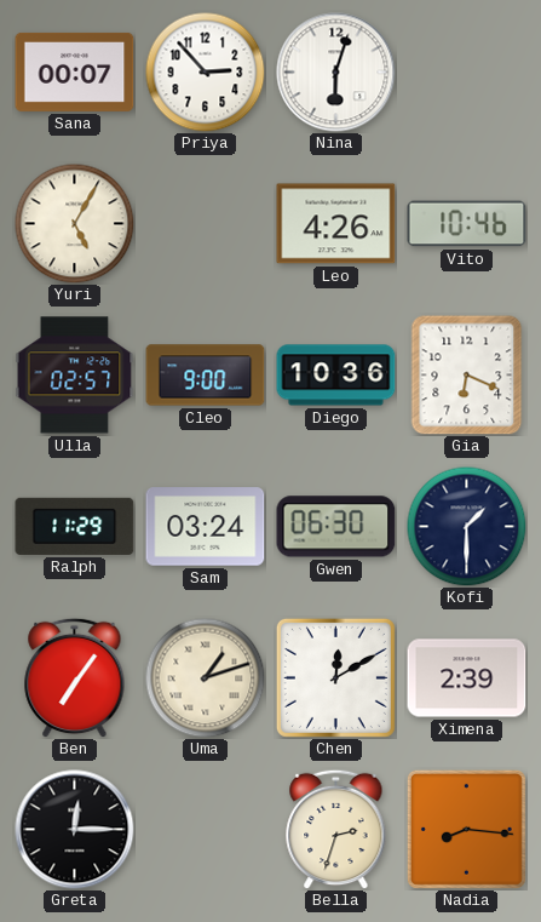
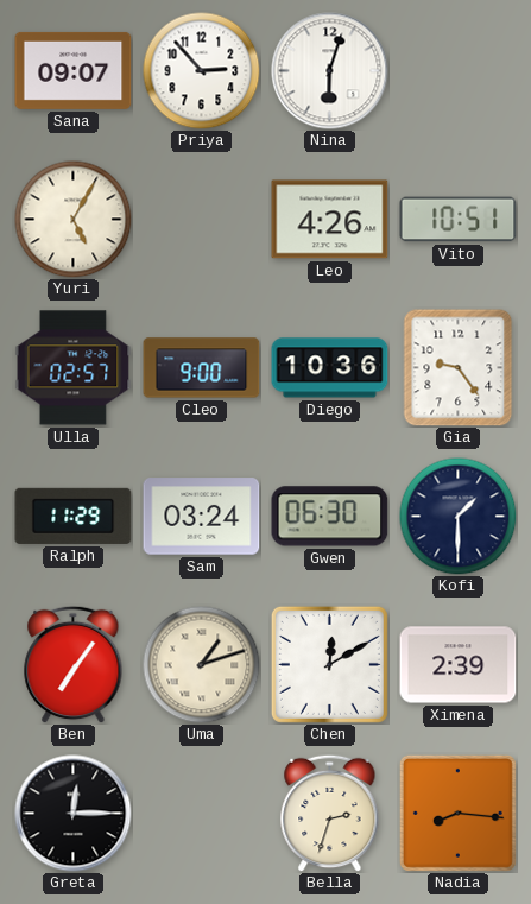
Sana: 00:07 -> 09:07 (74, 70)
Vito: 10:46 -> 10:51 (459, 220)
Gia: 6:19 -> 9:24 (459, 368)
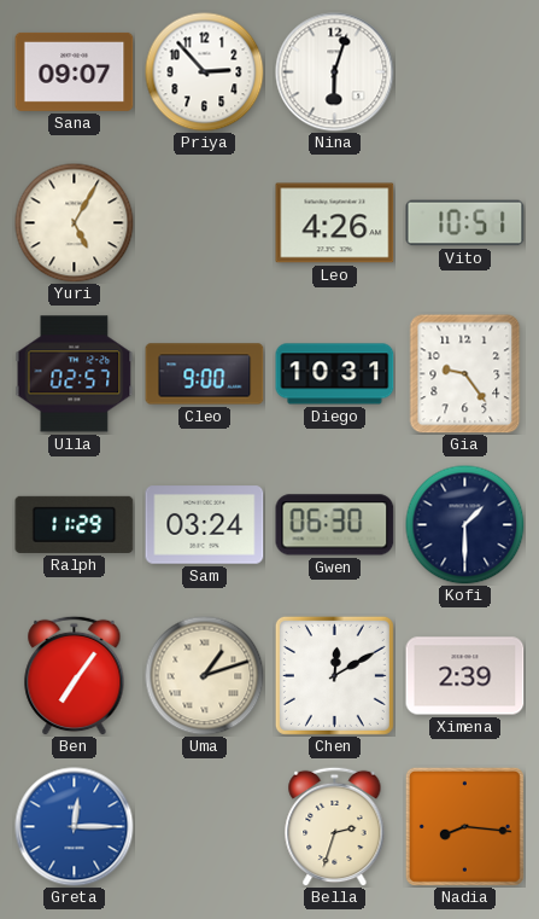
Diego: 10:36 -> 10:31 (335, 374)
Greta dial: black -> blue (75, 827)
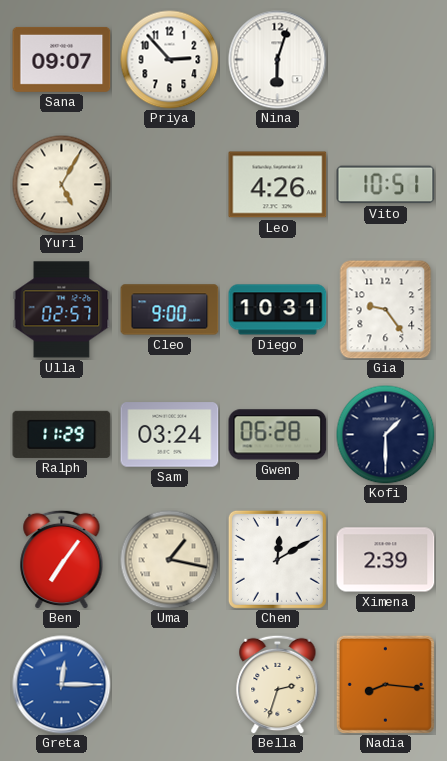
Gwen: 06:30 -> 06:28 (278, 435)
Uma: 1:12 -> 1:17 (170, 560)
